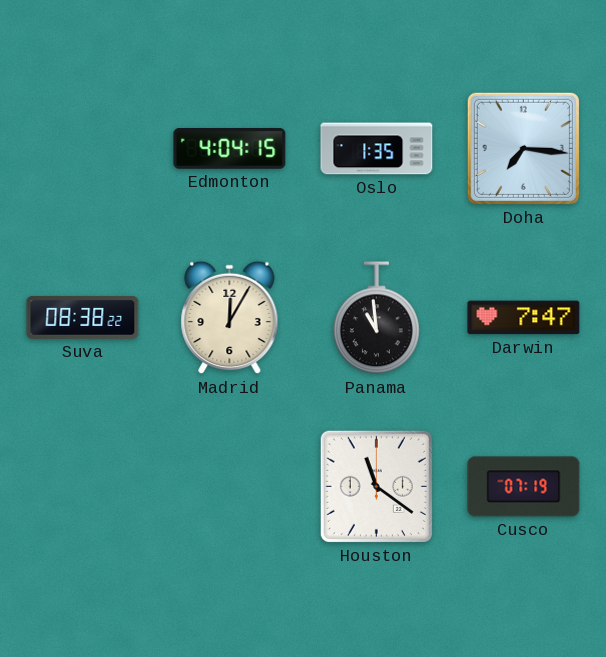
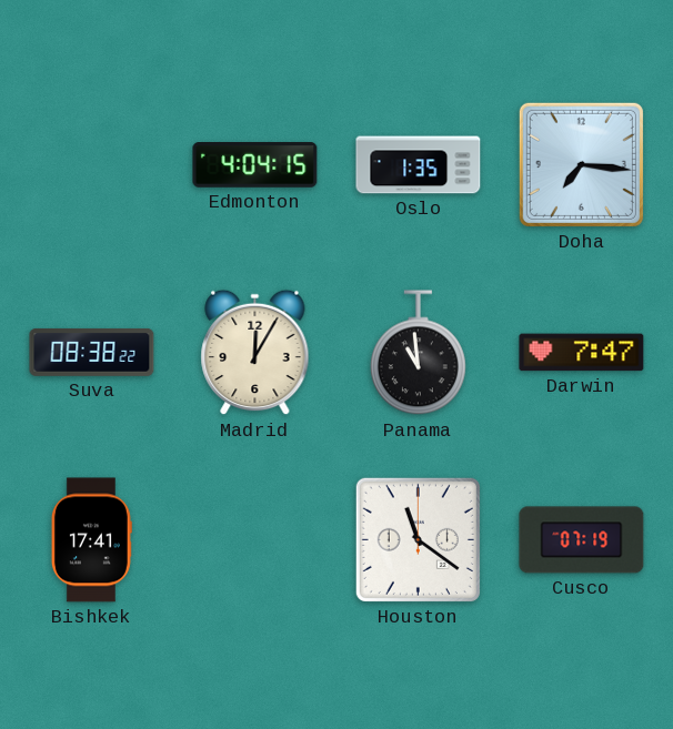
Bishkek: none -> 17:41 (91, 540)
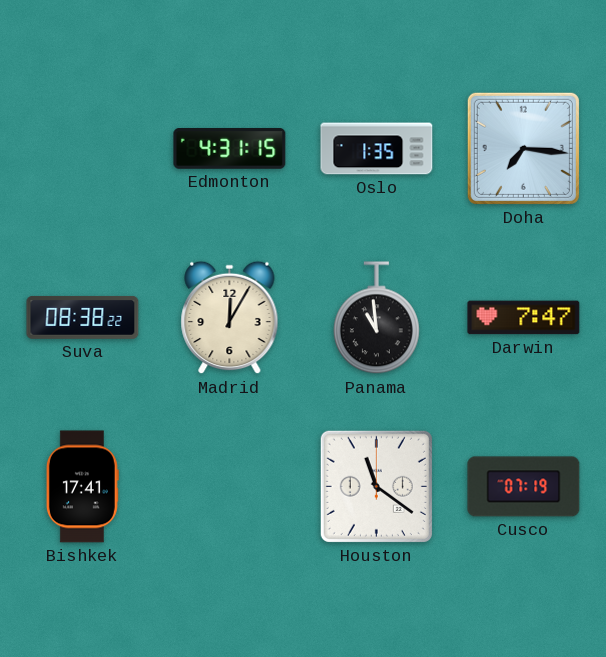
Edmonton: 4:04 -> 4:31 (230, 149)
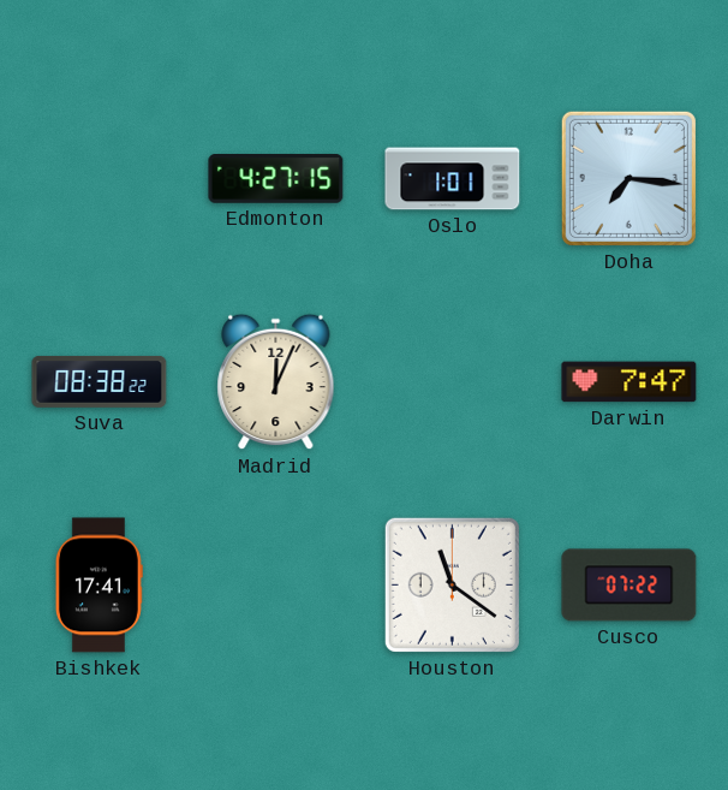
Edmonton: 4:31 -> 4:27 (276, 179)
Oslo: 1:35 -> 1:01 (453, 179)
Madrid: 12:05 -> 12:04 (276, 382)
Panama: 10:59 -> none (376, 318)
Cusco: 07:19 -> 07:22 (629, 586)
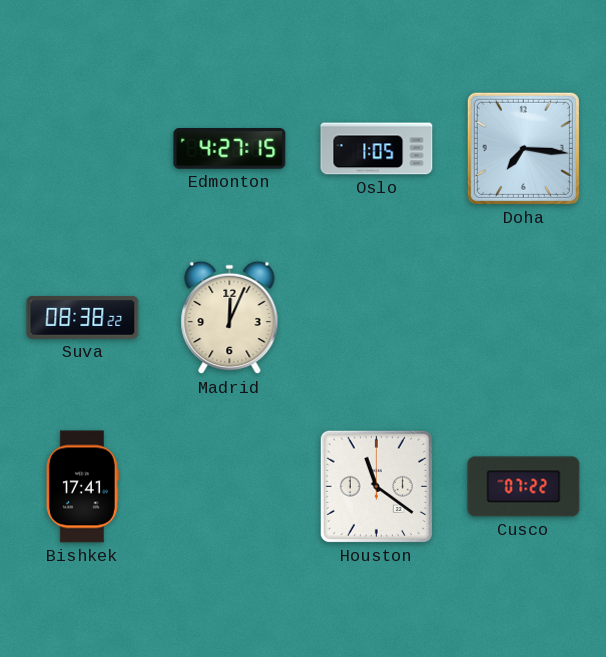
Oslo: 1:01 -> 1:05 (377, 149)
Darwin: 7:47 -> none (629, 382)
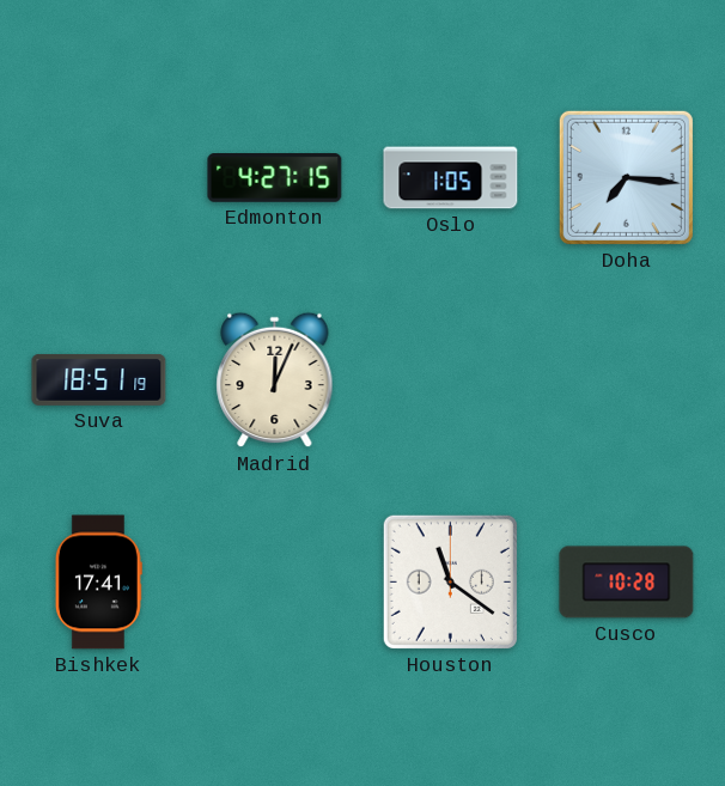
Suva: 08:38 -> 18:51 (99, 379)
Cusco: 07:22 -> 10:28 (627, 583)
